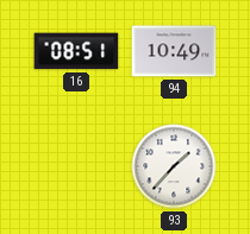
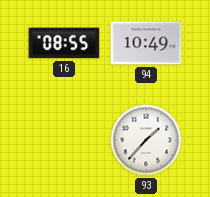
16: 08:51 -> 08:55 (64, 43)
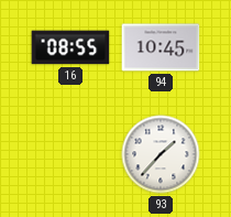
94: 10:49 -> 10:45 (161, 47)
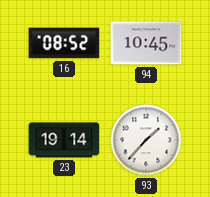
16: 08:55 -> 08:52 (64, 43)
23: none -> 19:14 (64, 140)
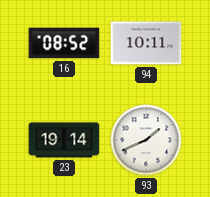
94: 10:45 -> 10:11 (146, 43)
93: 1:37 -> 1:41 (146, 140)
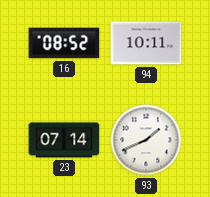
23: 19:14 -> 07:14 (64, 140)
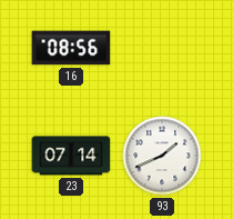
16: 08:52 -> 08:56 (71, 48)
94: 10:11 -> none (146, 43)
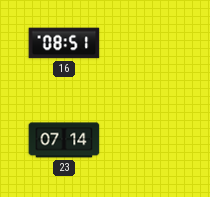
16: 08:56 -> 08:51 (64, 43)
93: 1:41 -> none (162, 156)
